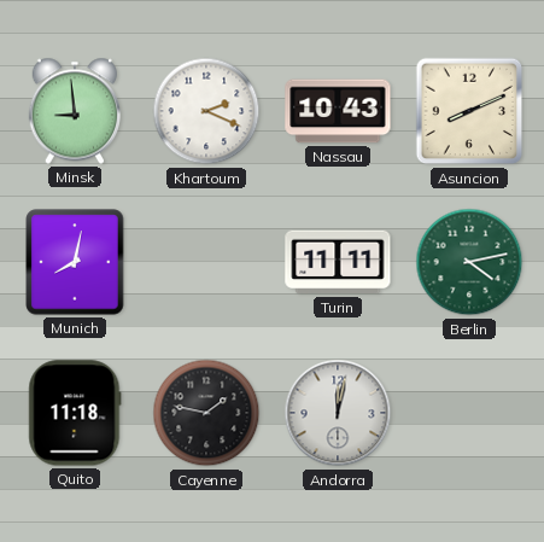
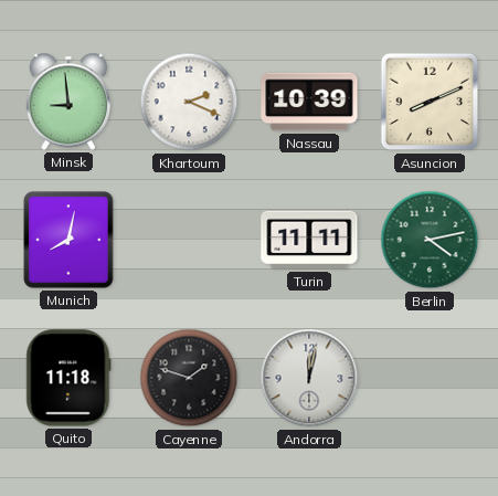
Nassau: 10:43 -> 10:39 (309, 102)
Cayenne: 1:47 -> 1:48 (189, 378)
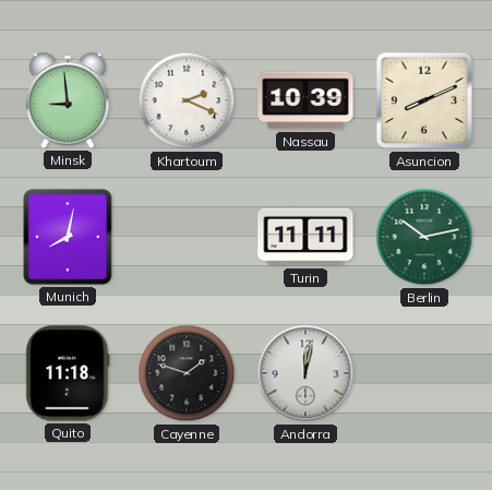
Berlin: 4:13 -> 10:13 (424, 237)
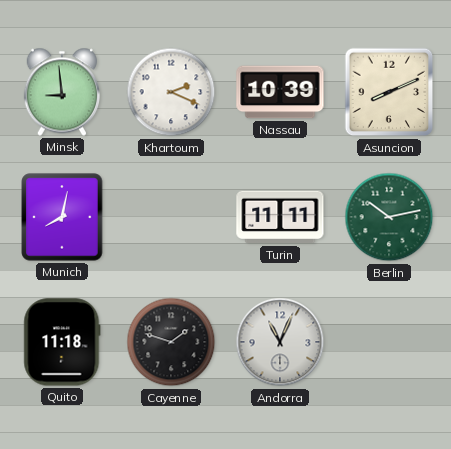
Andorra: 12:02 -> 11:04 (280, 342)
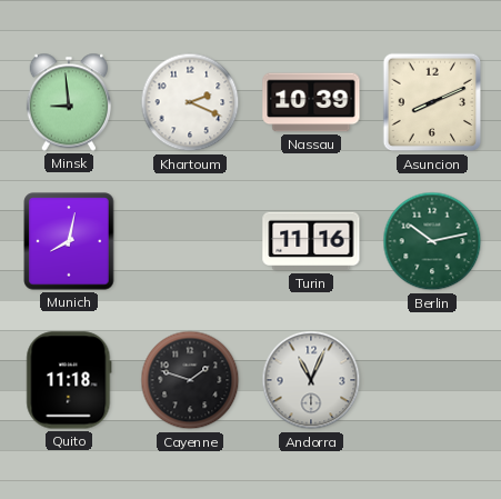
Turin: 11:11 -> 11:16 (311, 241)
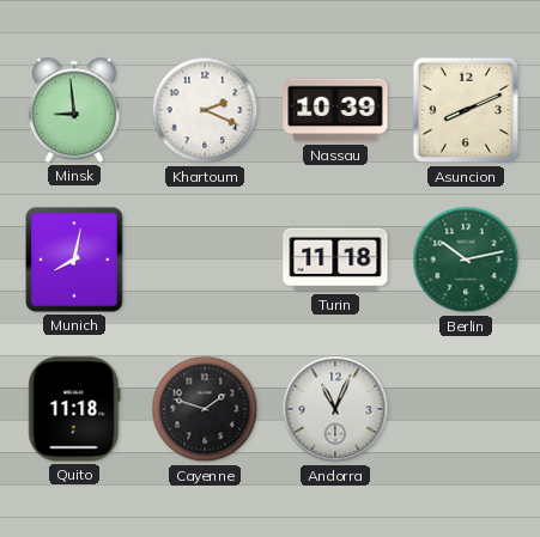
Turin: 11:16 -> 11:18 (335, 260)
